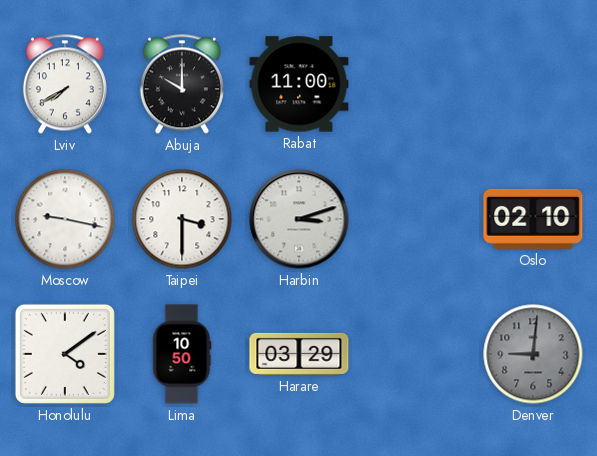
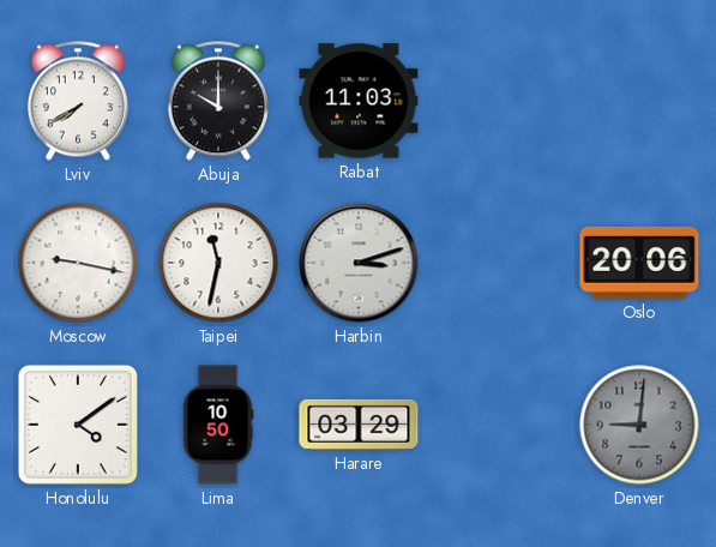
Rabat: 11:00 -> 11:03 (359, 101)
Taipei: 3:30 -> 11:32 (218, 263)
Oslo: 02:10 -> 20:06 (639, 263)
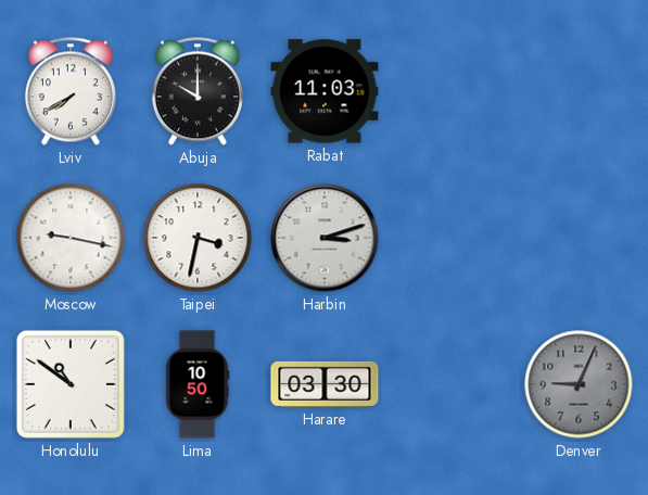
Taipei: 11:32 -> 3:32 (198, 238)
Oslo: 20:06 -> none (639, 263)
Honolulu: 4:09 -> 10:51 (71, 384)
Harare: 03:29 -> 03:30 (325, 384)
Denver: 9:01 -> 9:04 (579, 384)
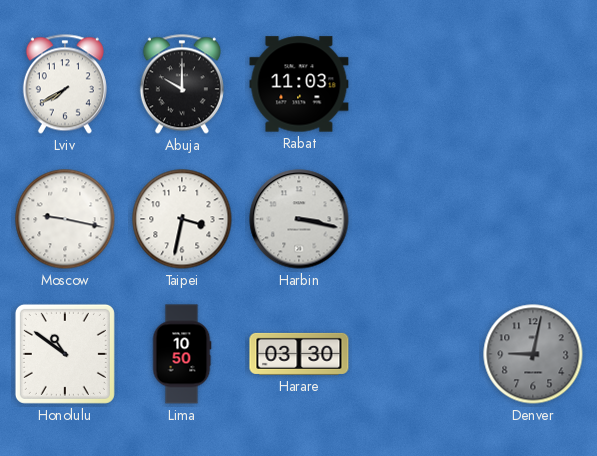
Harbin: 3:12 -> 3:17 (299, 219)
Denver: 9:04 -> 9:02 (533, 354)
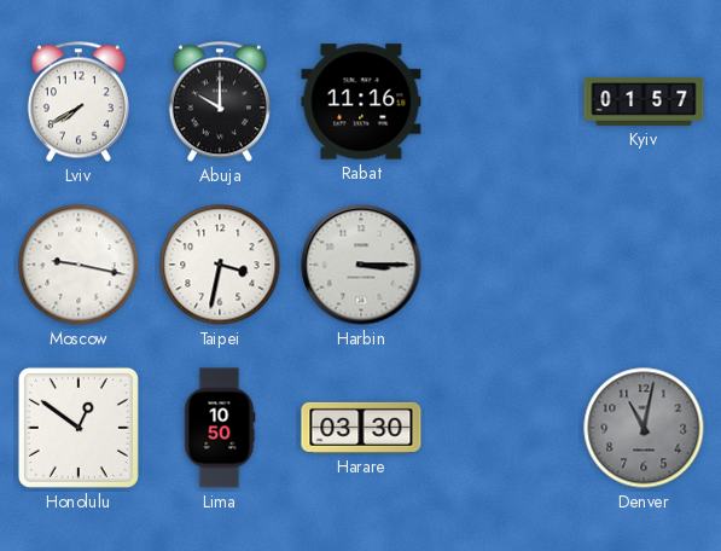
Rabat: 11:03 -> 11:16 (361, 101)
Kyiv: none -> 01:57 (644, 101)
Harbin: 3:17 -> 3:15 (361, 265)
Honolulu: 10:51 -> 12:51 (79, 428)
Denver: 9:02 -> 11:02 (644, 428)
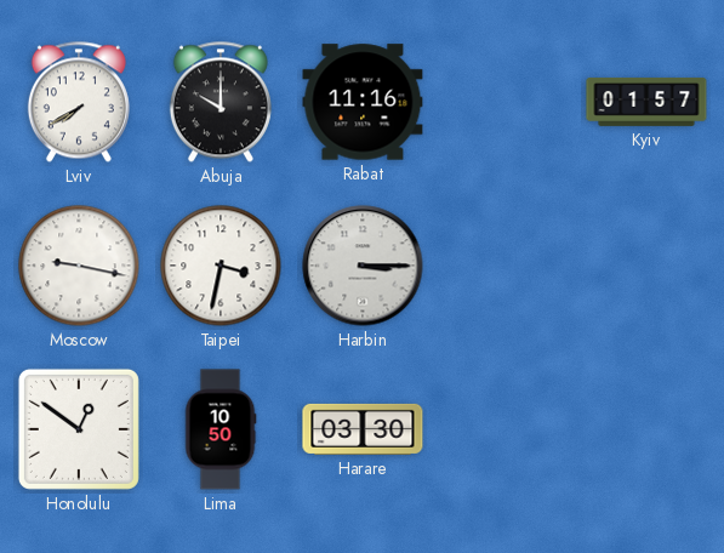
Denver: 11:02 -> none (644, 428)
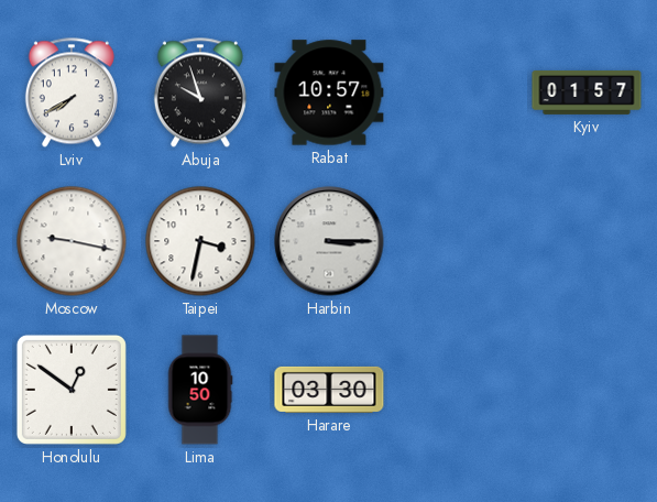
Abuja: 10:00 -> 9:57 (200, 92)
Rabat: 11:16 -> 10:57 (329, 92)
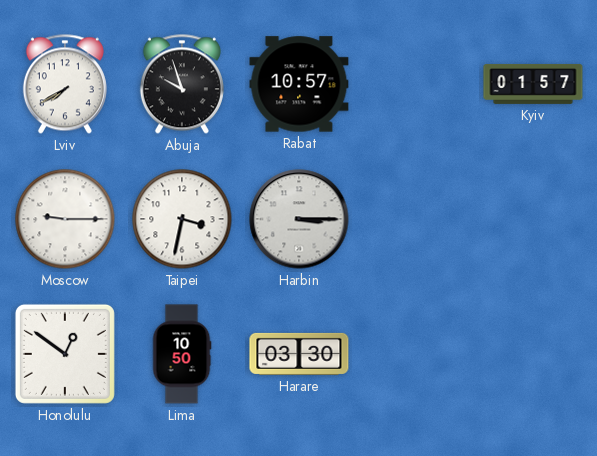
Moscow: 9:17 -> 9:15 (65, 219)
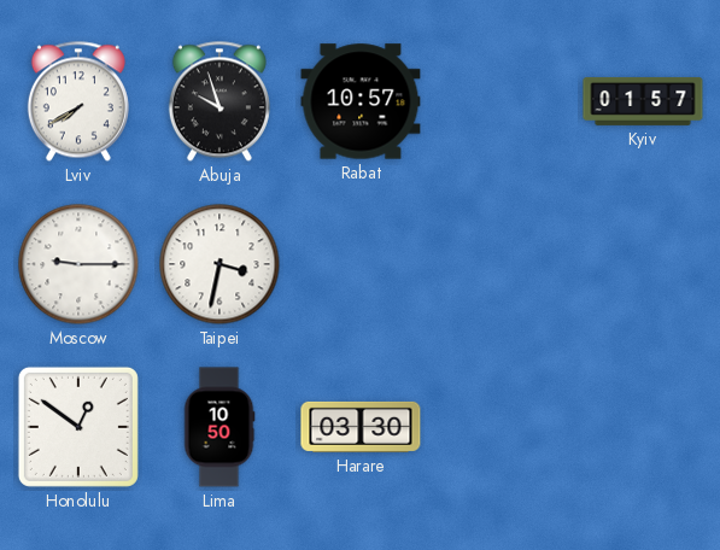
Harbin: 3:15 -> none (299, 219)
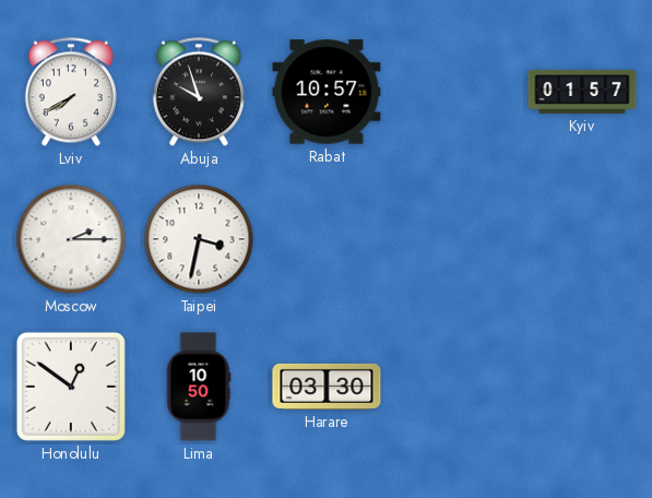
Moscow: 9:15 -> 2:15 (71, 239)
